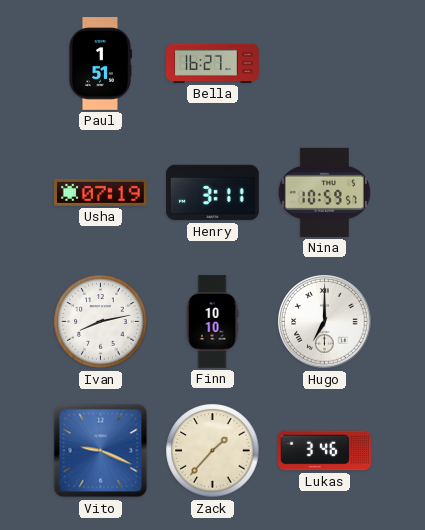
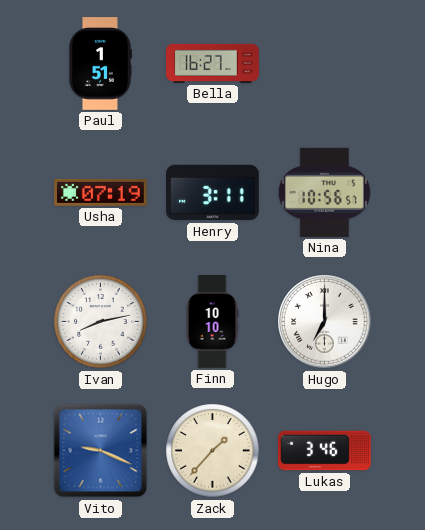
Nina: 10:59 -> 10:56 (324, 192)
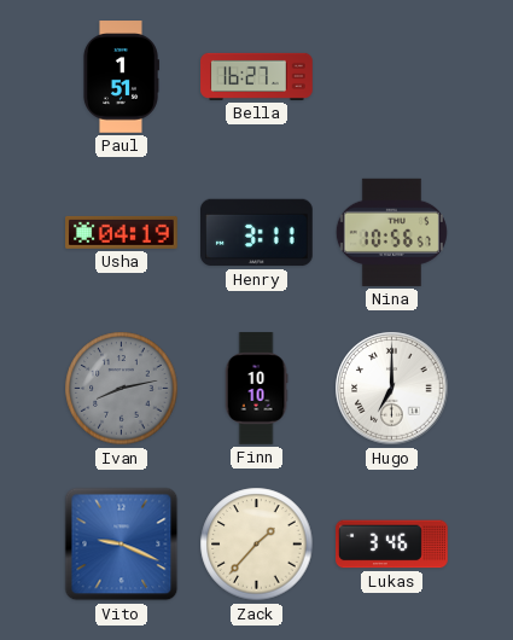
Usha: 07:19 -> 04:19 (122, 232)
Ivan dial: white -> grey (122, 389)
